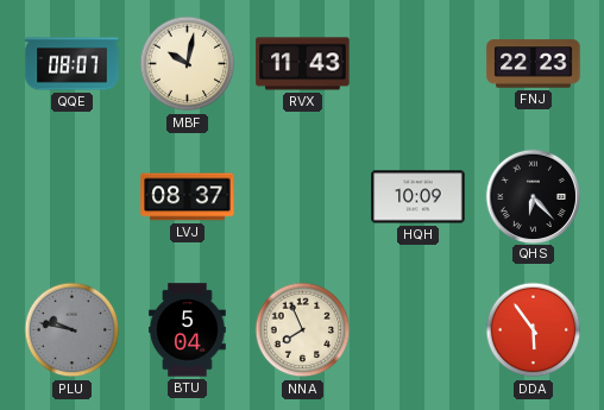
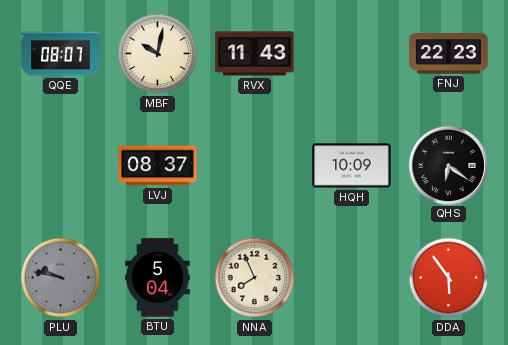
QHS: 6:23 -> 6:21 (448, 165)
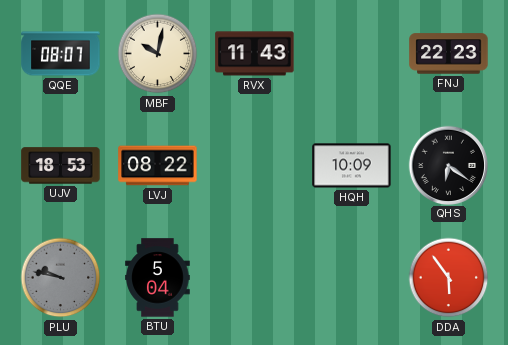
UJV: none -> 18:53 (61, 166)
LVJ: 08:37 -> 08:22 (158, 166)
NNA: 7:56 -> none (255, 278)
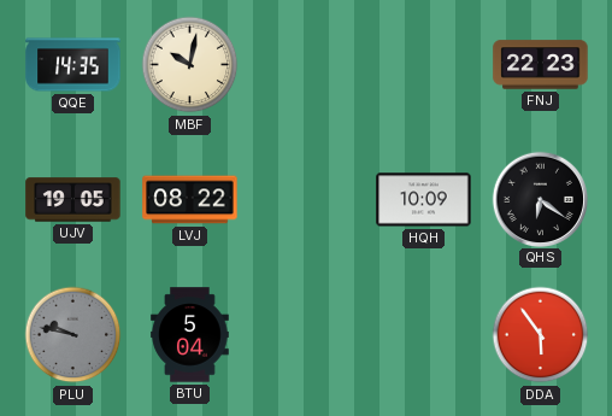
QQE: 08:07 -> 14:35 (73, 65)
RVX: 11:43 -> none (255, 54)
UJV: 18:53 -> 19:05 (73, 200)
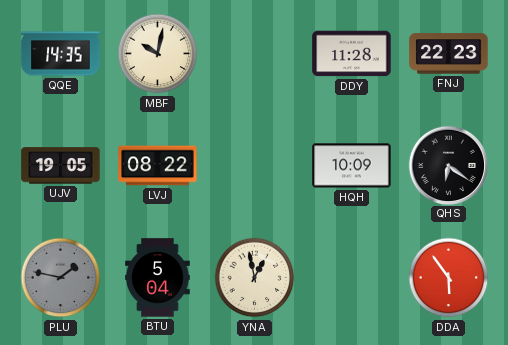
DDY: none -> 11:28 (352, 54)
PLU: 9:47 -> 1:47 (61, 278)
YNA: none -> 12:58 (255, 278)
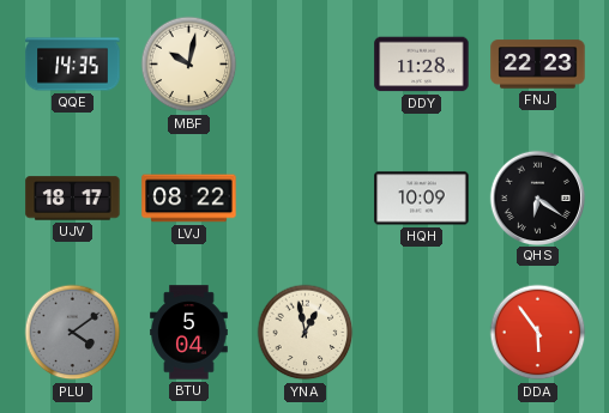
UJV: 19:05 -> 18:17 (73, 199)
PLU: 1:47 -> 4:09 (73, 333)
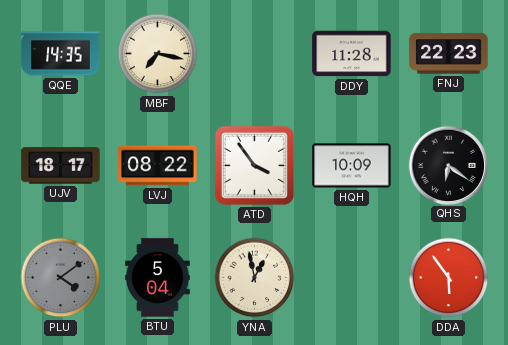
MBF: 10:02 -> 7:17 (158, 54)
ATD: none -> 3:54 (254, 165)
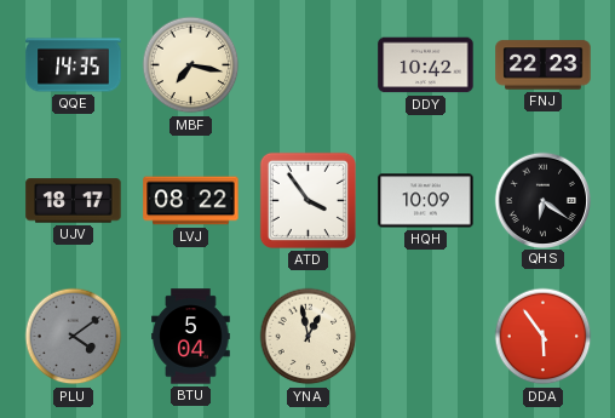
DDY: 11:28 -> 10:42 (426, 65)
